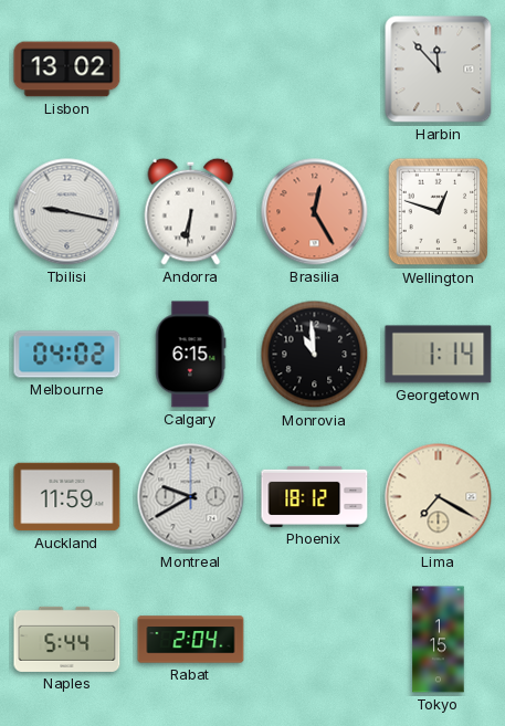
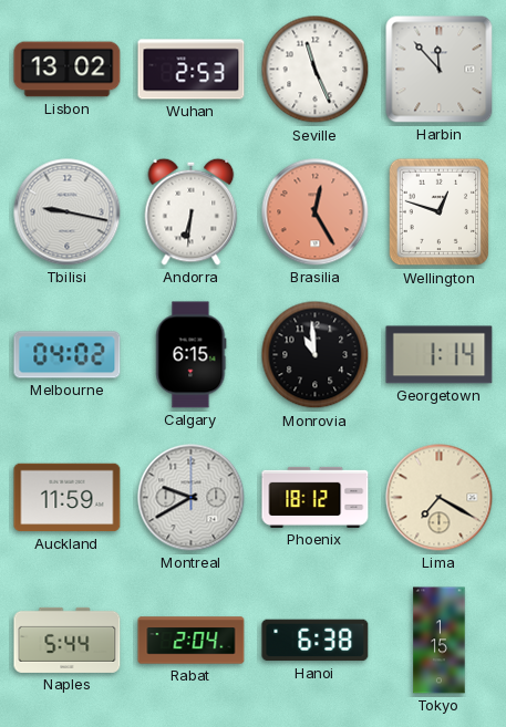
Wuhan: none -> 2:53 (192, 70)
Seville: none -> 11:26 (316, 70)
Hanoi: none -> 6:38 (316, 641)
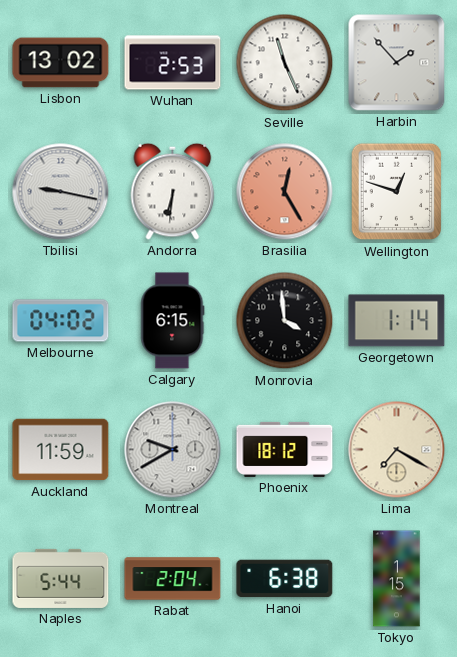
Harbin: 11:53 -> 1:53 (397, 63)
Monrovia: 10:59 -> 3:59 (285, 321)
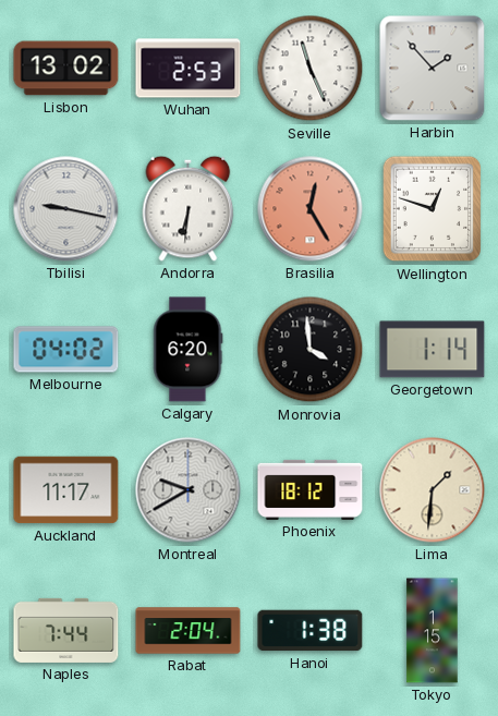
Calgary: 6:15 -> 6:20 (189, 350)
Auckland: 11:59 -> 11:17 (66, 490)
Lima: 7:20 -> 1:31 (433, 490)
Naples: 5:44 -> 7:44 (66, 630)
Hanoi: 6:38 -> 1:38 (311, 631)
